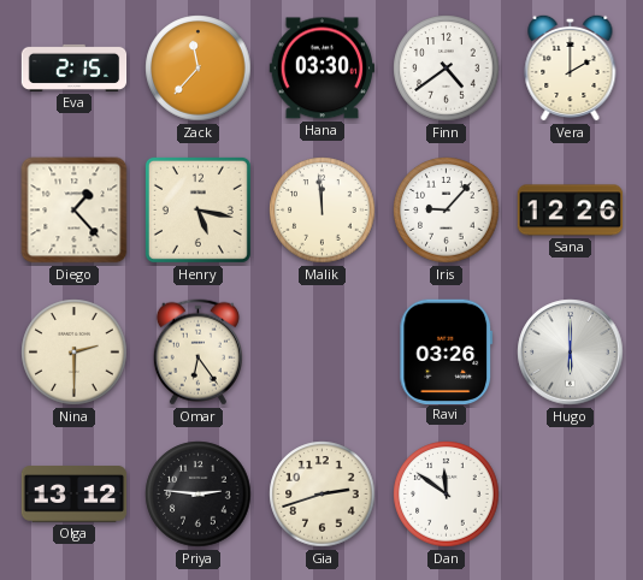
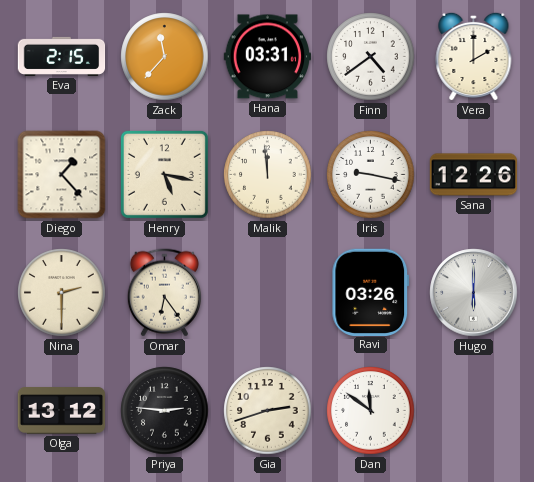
Hana: 03:30 -> 03:31 (268, 57)
Iris: 9:07 -> 9:17 (371, 175)
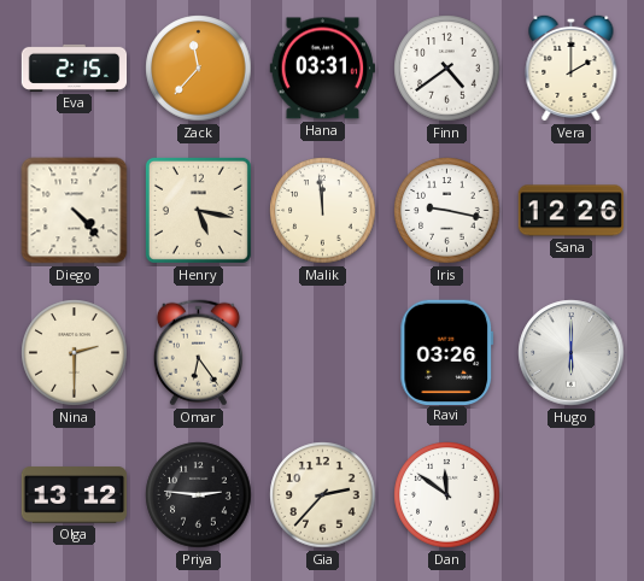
Diego: 1:23 -> 4:23 (75, 211)
Gia: 2:42 -> 2:37 (323, 495)
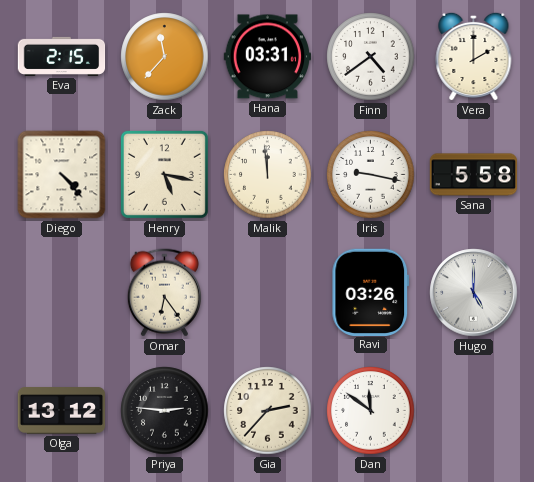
Sana: 12:26 -> 5:58 (474, 175)
Nina: 2:30 -> none (75, 353)
Hugo: 6:00 -> 5:00 (474, 293)
